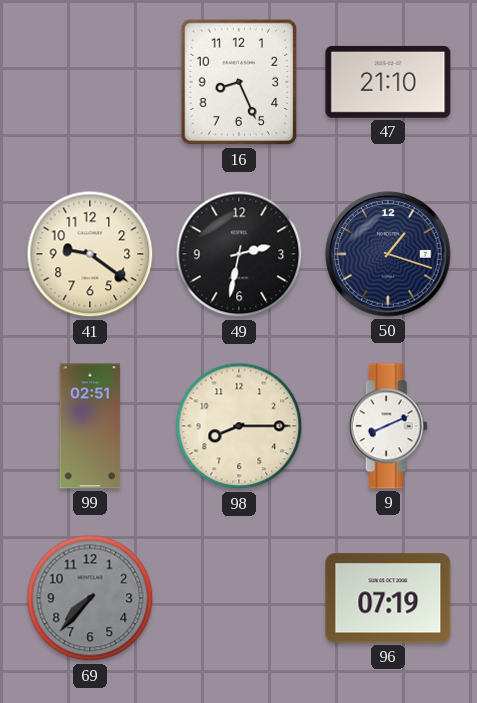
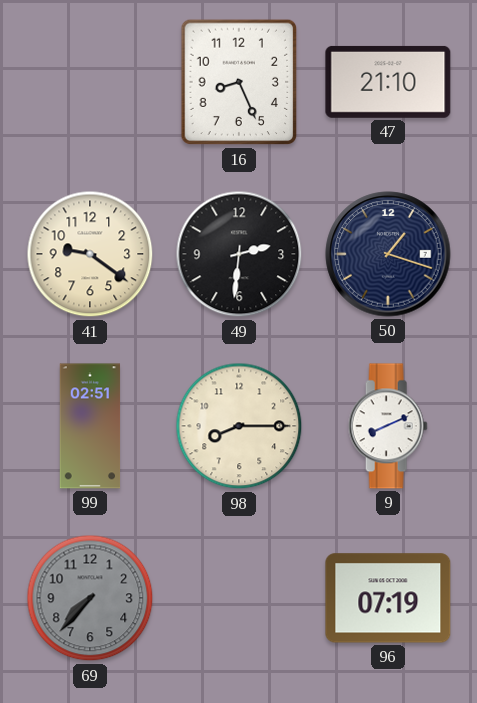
49: 2:32 -> 2:31 (239, 254)
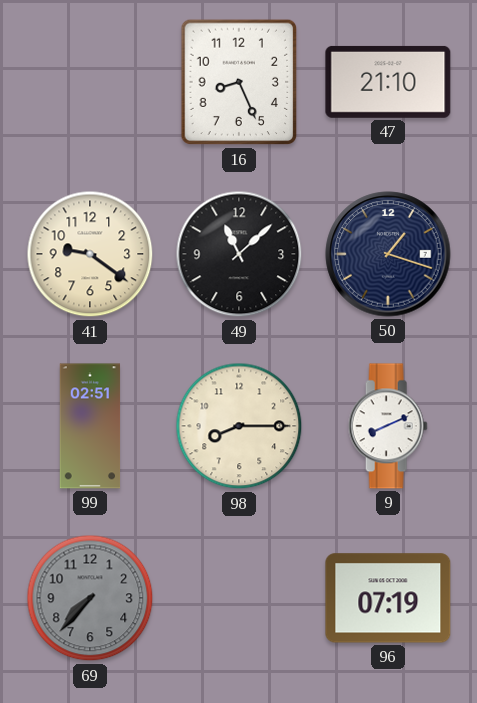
49: 2:31 -> 11:08 (239, 254)
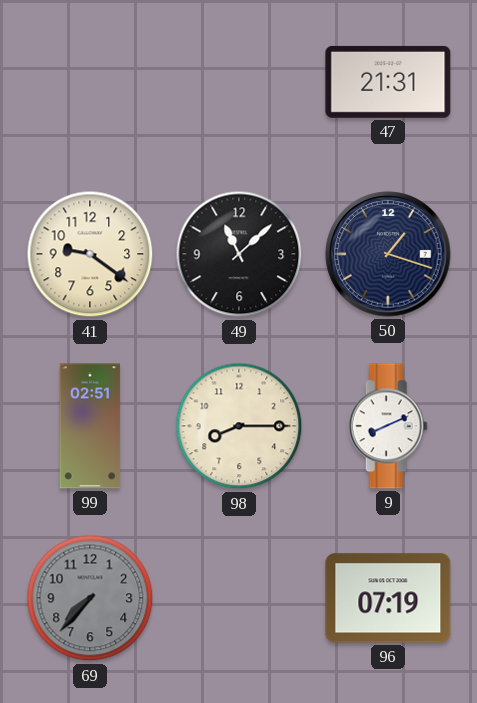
16: 8:26 -> none (239, 82)
47: 21:10 -> 21:31 (388, 82)
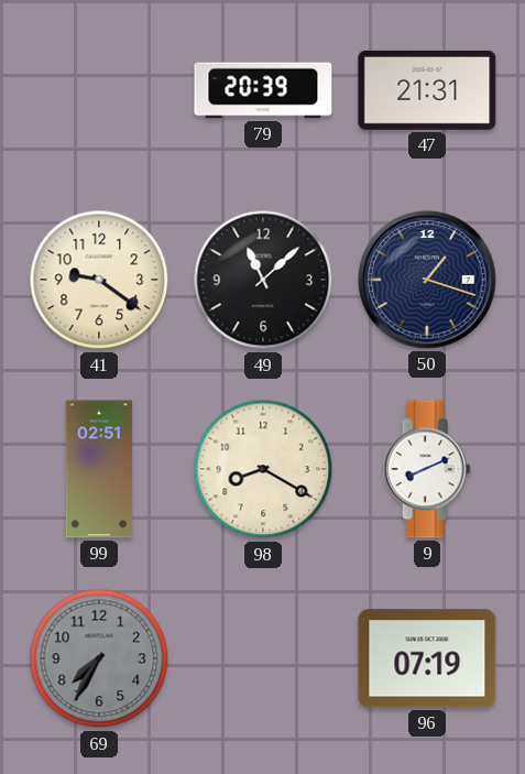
79: none -> 20:39 (263, 90)
98: 8:15 -> 8:20 (263, 469)
69: 7:37 -> 7:35 (99, 658)
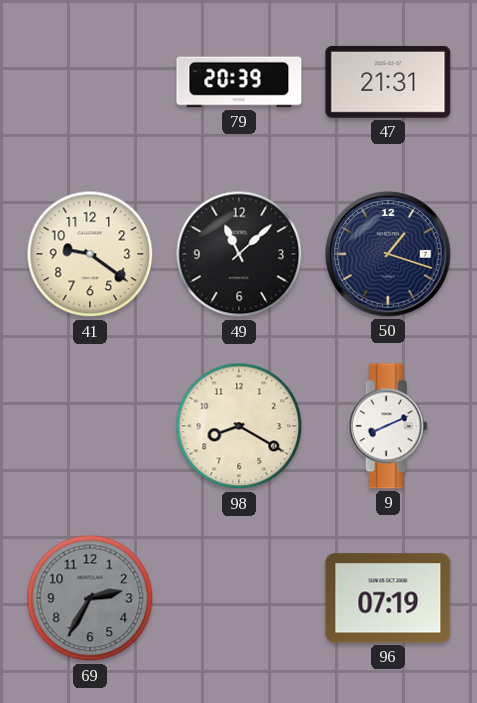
99: 02:51 -> none (99, 469)
69: 7:35 -> 2:35 (90, 598)
